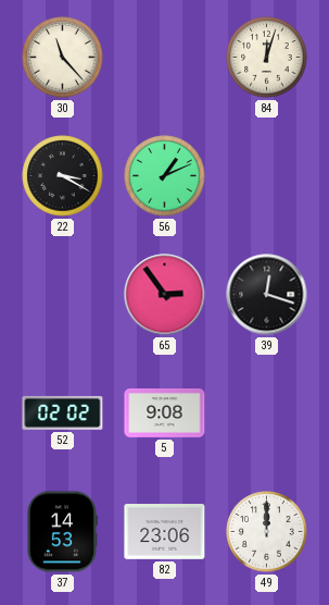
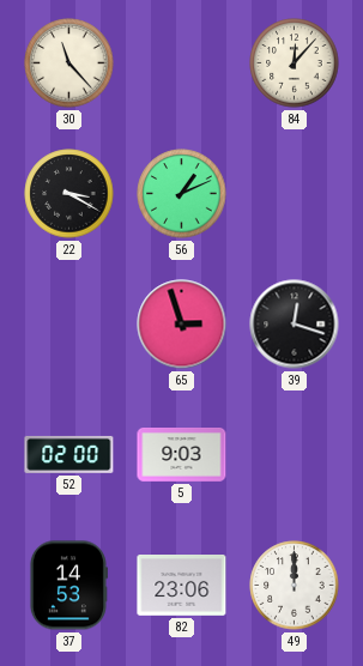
84: 12:03 -> 12:07 (295, 63)
65: 2:54 -> 2:57 (182, 325)
52: 02:02 -> 02:00 (69, 454)
5: 9:08 -> 9:03 (182, 455)
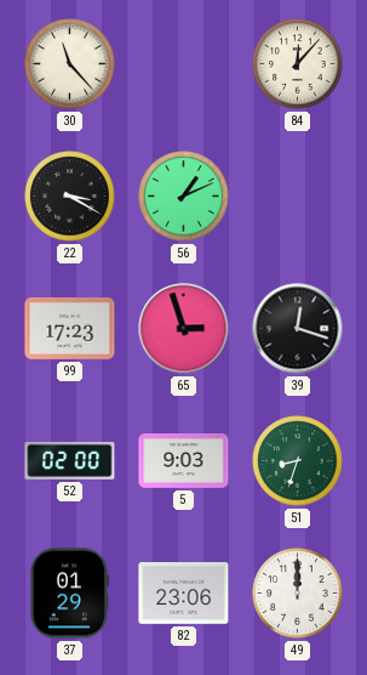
99: none -> 17:23 (70, 328)
51: none -> 8:33 (298, 461)
37: 14:53 -> 01:29 (69, 594)
